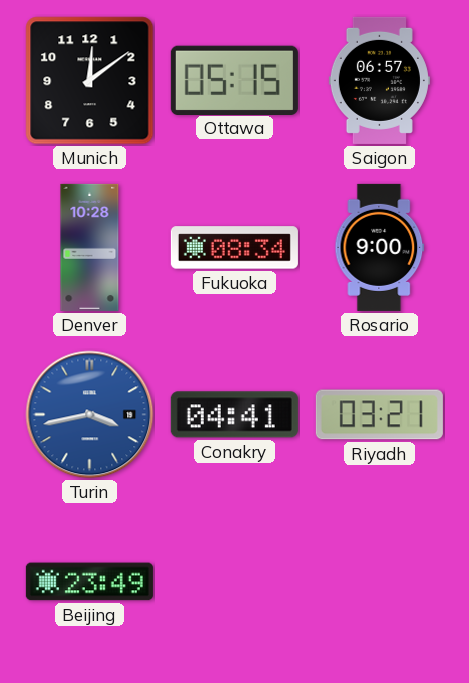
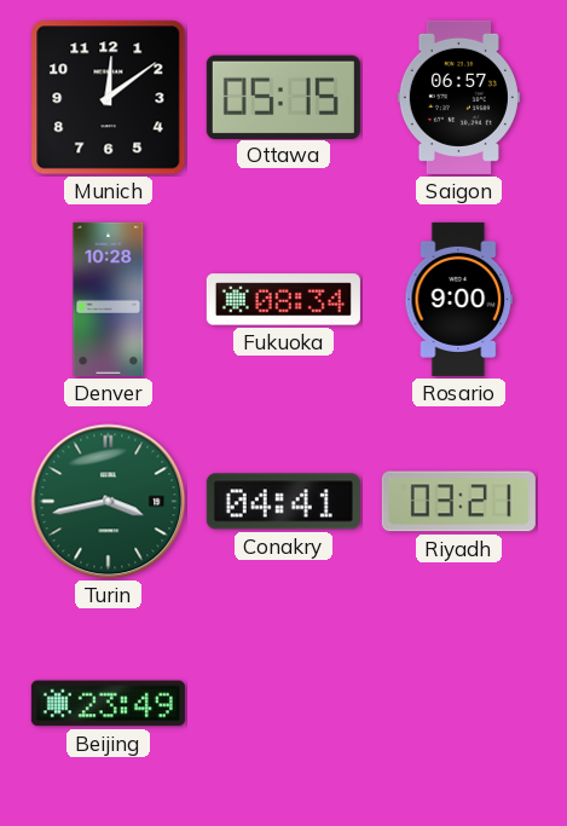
Turin dial: blue -> green (109, 502)
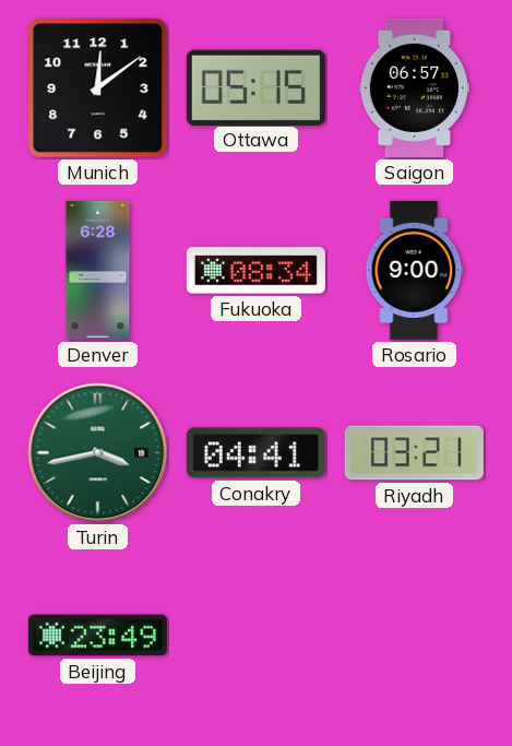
Denver: 10:28 -> 6:28 (98, 270)
